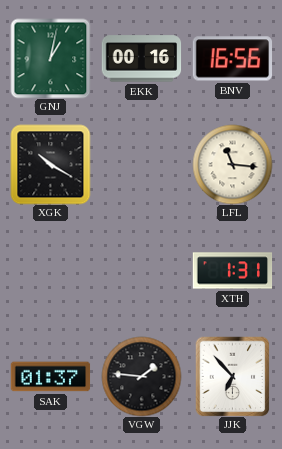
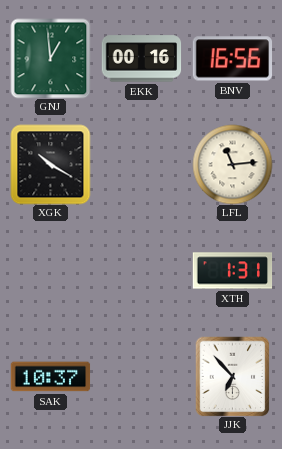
GNJ: 1:02 -> 12:59 (50, 58)
LFL: 11:16 -> 11:14 (232, 164)
SAK: 01:37 -> 10:37 (50, 377)
VGW: 1:46 -> none (141, 376)
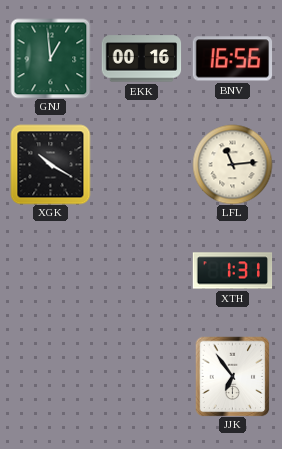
SAK: 10:37 -> none (50, 377)
JJK: 6:53 -> 6:54 (233, 376)
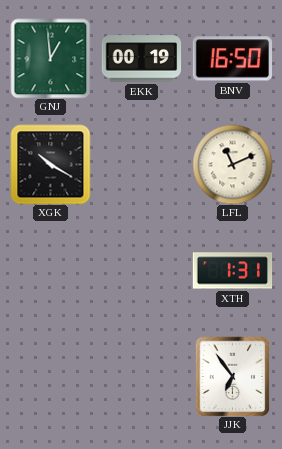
EKK: 00:16 -> 00:19 (141, 59)
BNV: 16:56 -> 16:50 (232, 59)
LFL: 11:14 -> 11:11 (232, 164)
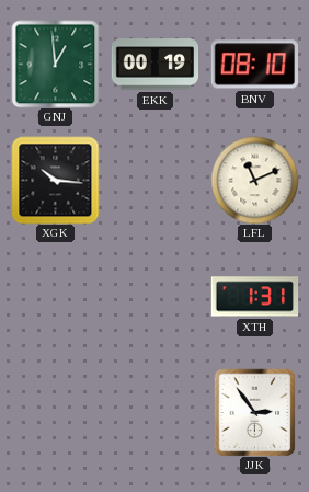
BNV: 16:50 -> 08:10 (254, 65)
XGK: 10:20 -> 10:16 (55, 180)
JJK: 6:54 -> 2:54 (255, 412)
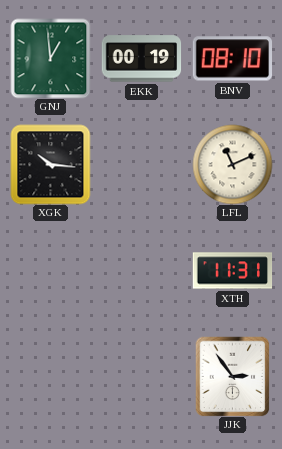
XTH: 1:31 -> 11:31 (232, 271)
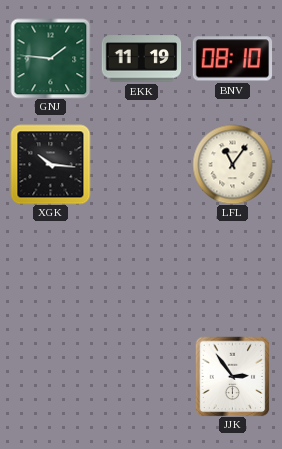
GNJ: 12:59 -> 1:46 (50, 58)
EKK: 00:19 -> 11:19 (141, 59)
LFL: 11:11 -> 11:06 (232, 164)
XTH: 11:31 -> none (232, 271)
